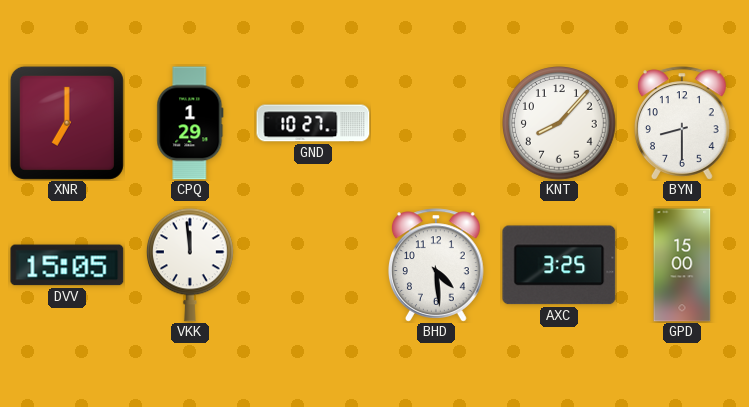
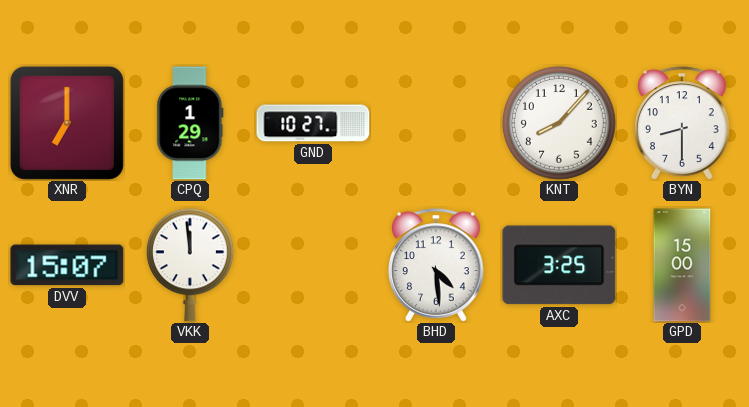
DVV: 15:05 -> 15:07 (67, 265)
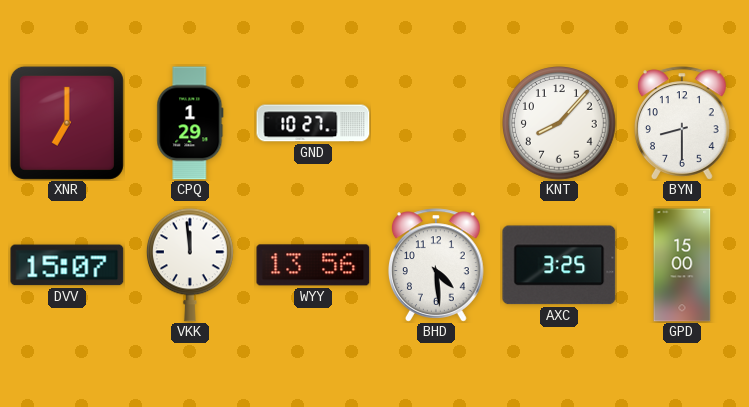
WYY: none -> 13:56 (313, 265)
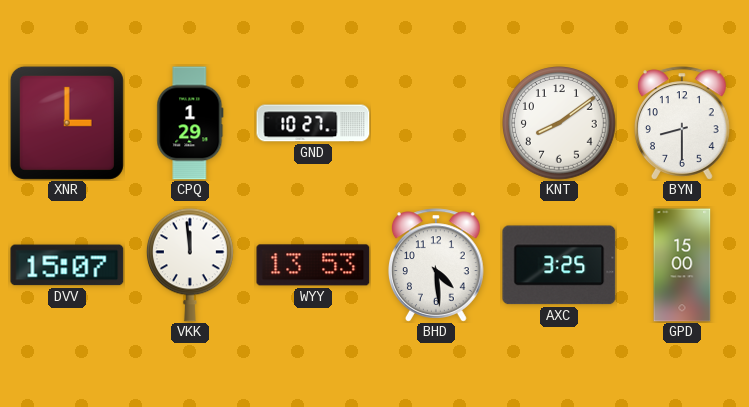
XNR: 7:00 -> 3:00 (67, 123)
KNT: 8:07 -> 8:09 (560, 124)
WYY: 13:56 -> 13:53 (313, 265)
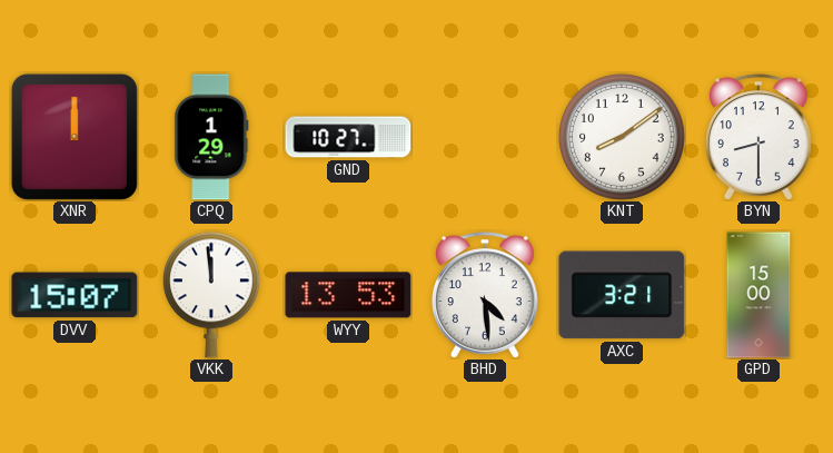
XNR: 3:00 -> 12:00 (75, 137)
AXC: 3:25 -> 3:21 (622, 295)
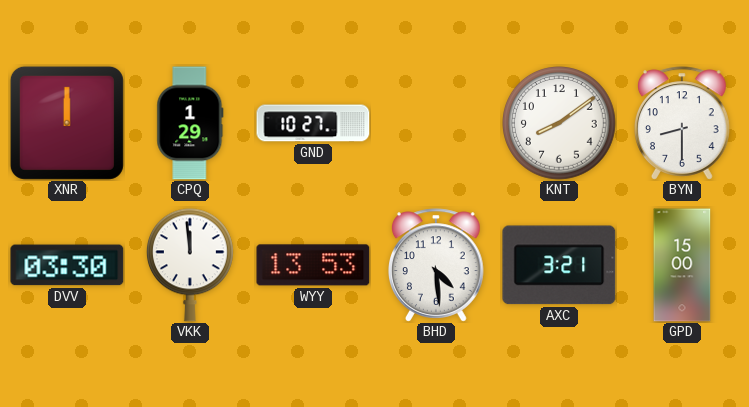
DVV: 15:07 -> 03:30 (67, 265)
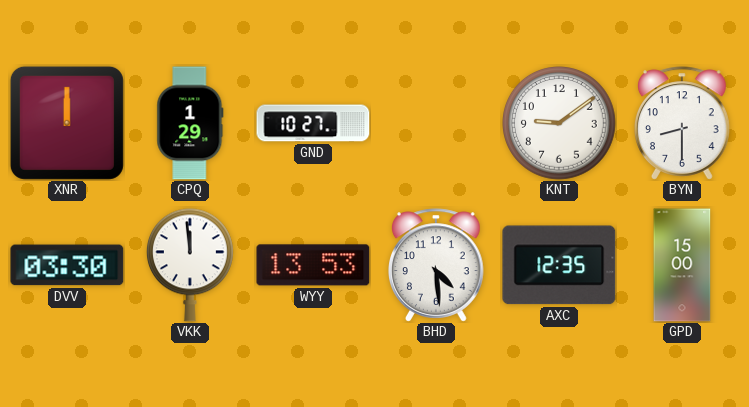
KNT: 8:09 -> 9:09 (560, 124)
AXC: 3:21 -> 12:35 (559, 265)
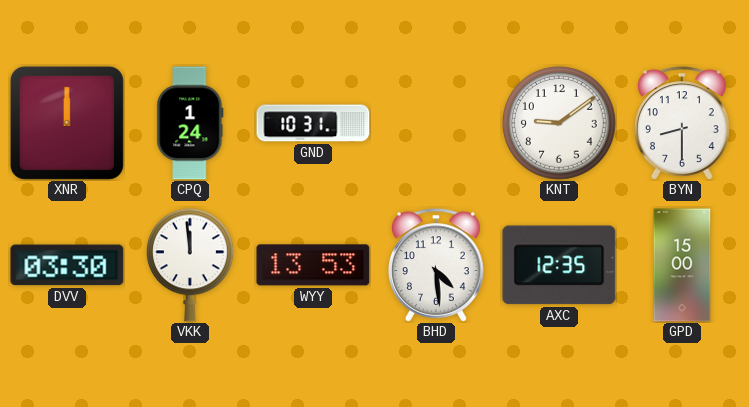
CPQ: 1:29 -> 1:24 (190, 123)
GND: 10:27 -> 10:31 (313, 123)
